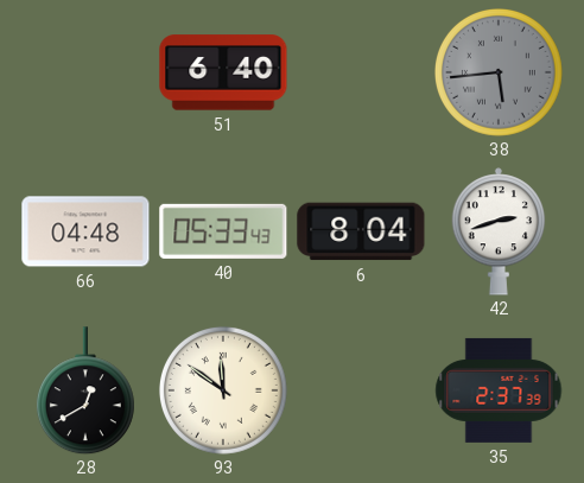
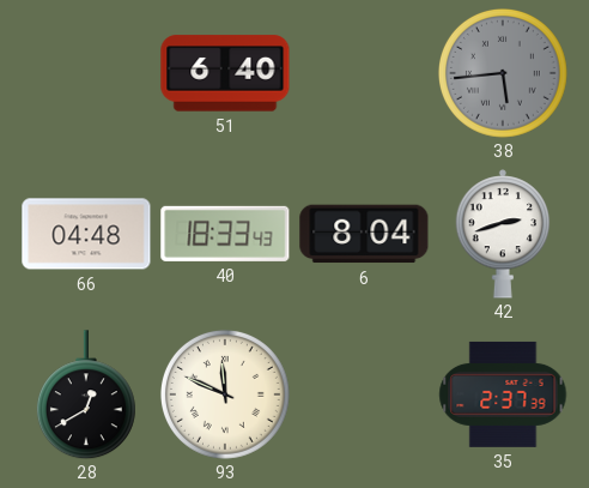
40: 05:33 -> 18:33 (225, 234)
93: 11:51 -> 11:49 (225, 394)
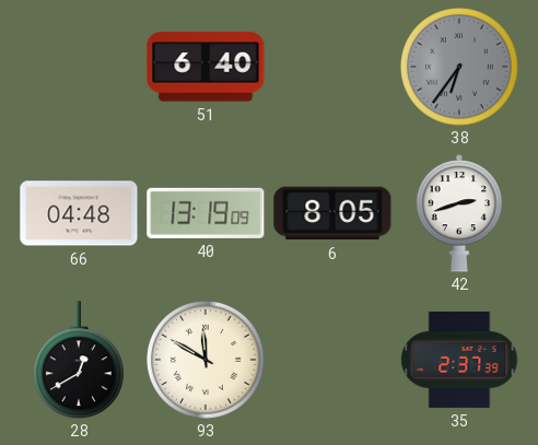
38: 5:44 -> 6:36 (459, 67)
40: 18:33 -> 13:19 (206, 213)
6: 8:04 -> 8:05 (332, 213)
93: 11:49 -> 11:50 (206, 360)
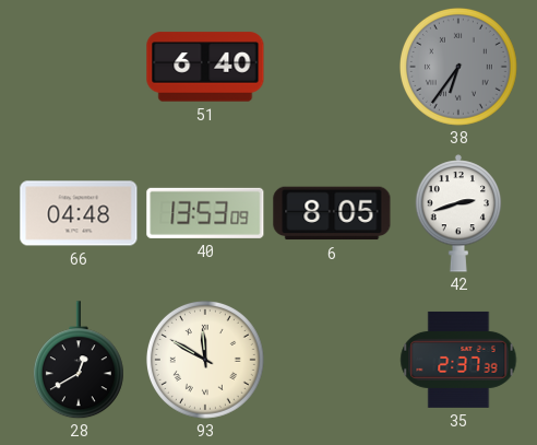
40: 13:19 -> 13:53 (205, 213)
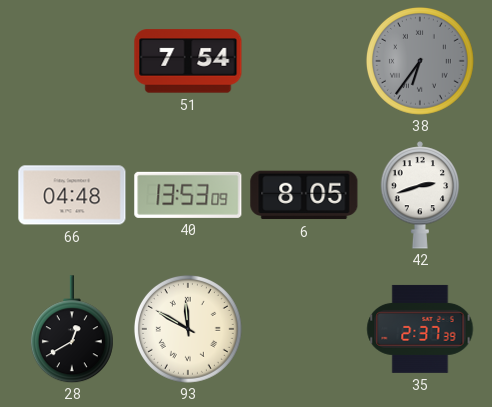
51: 6:40 -> 7:54 (188, 61)
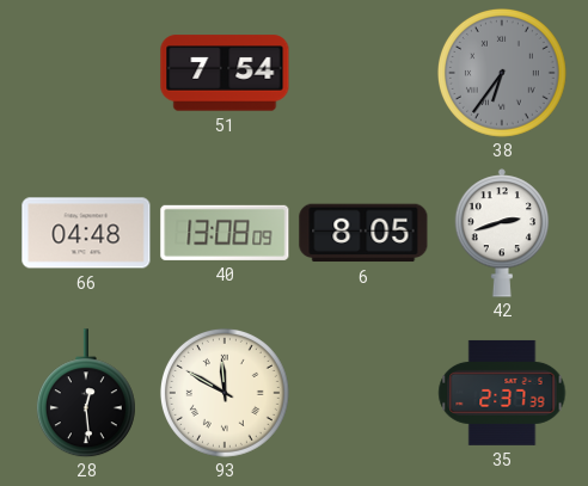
40: 13:53 -> 13:08 (225, 233)
28: 12:40 -> 12:29 (86, 393)
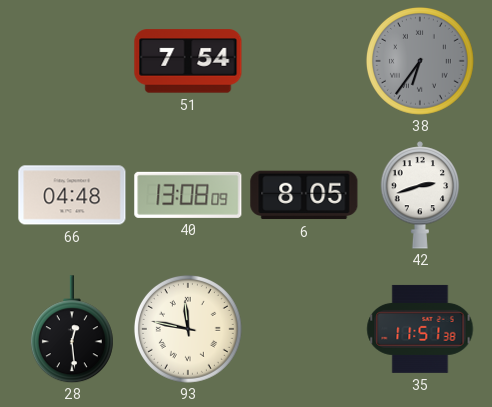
93: 11:50 -> 11:47 (188, 329)
35: 2:37 -> 11:51 (420, 329)
